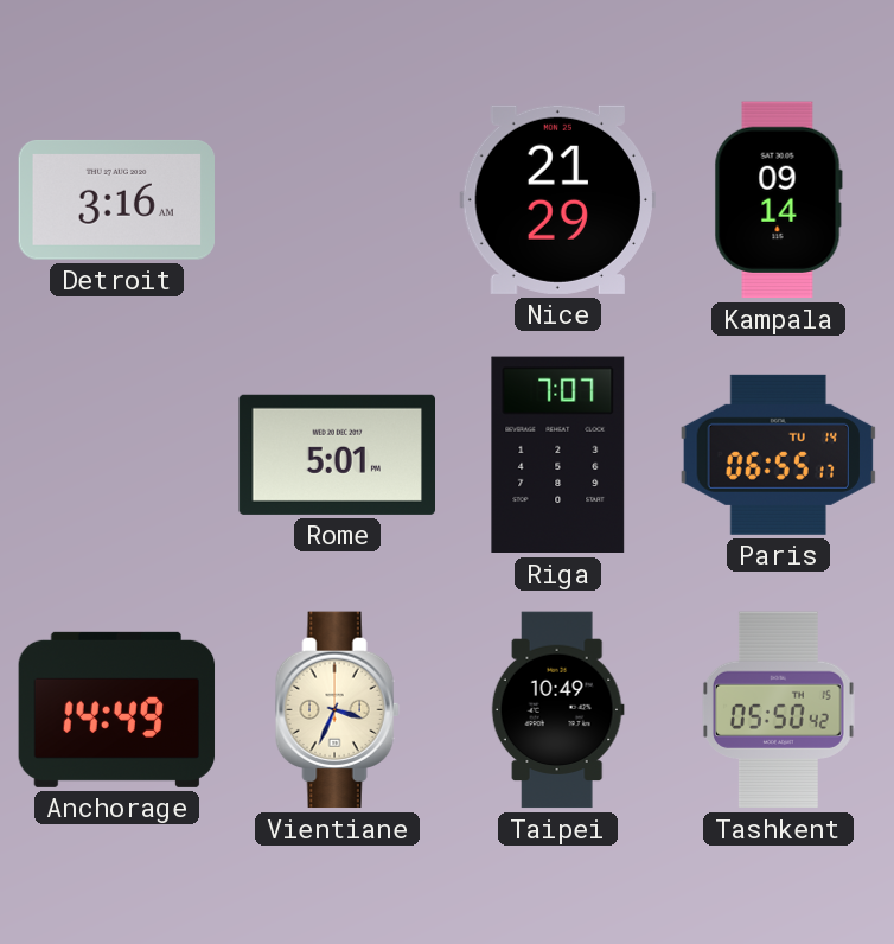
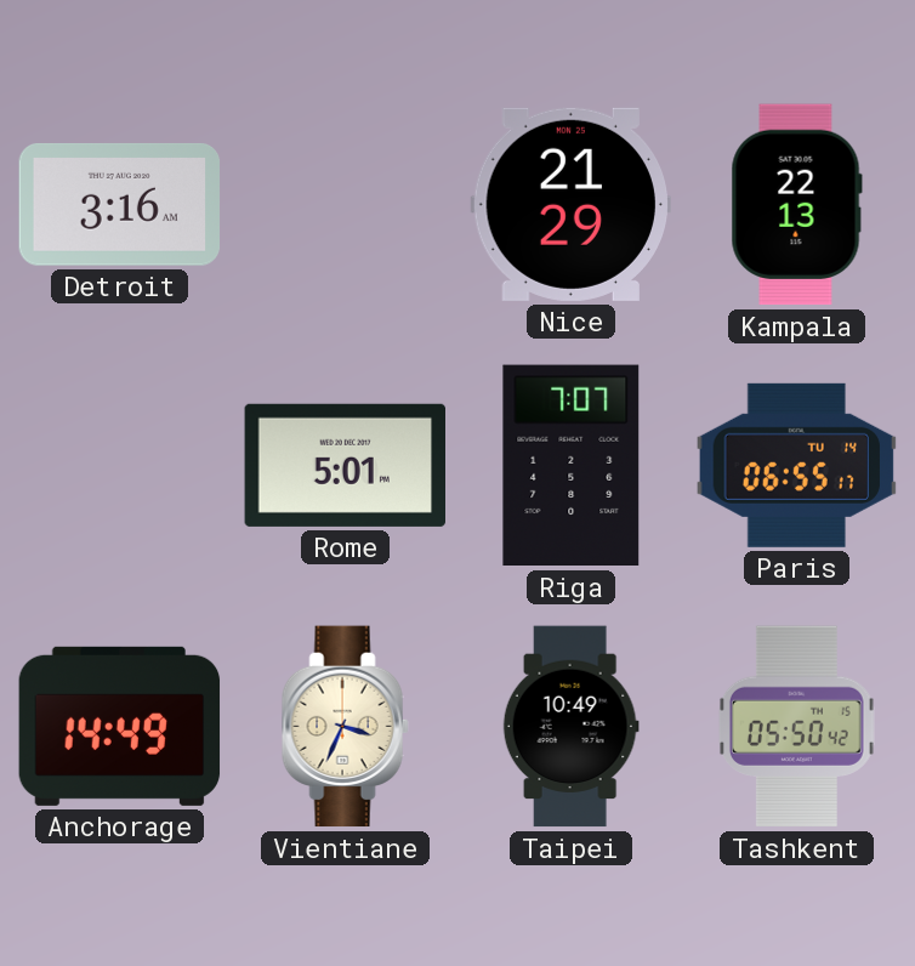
Kampala: 09:14 -> 22:13 (796, 205)
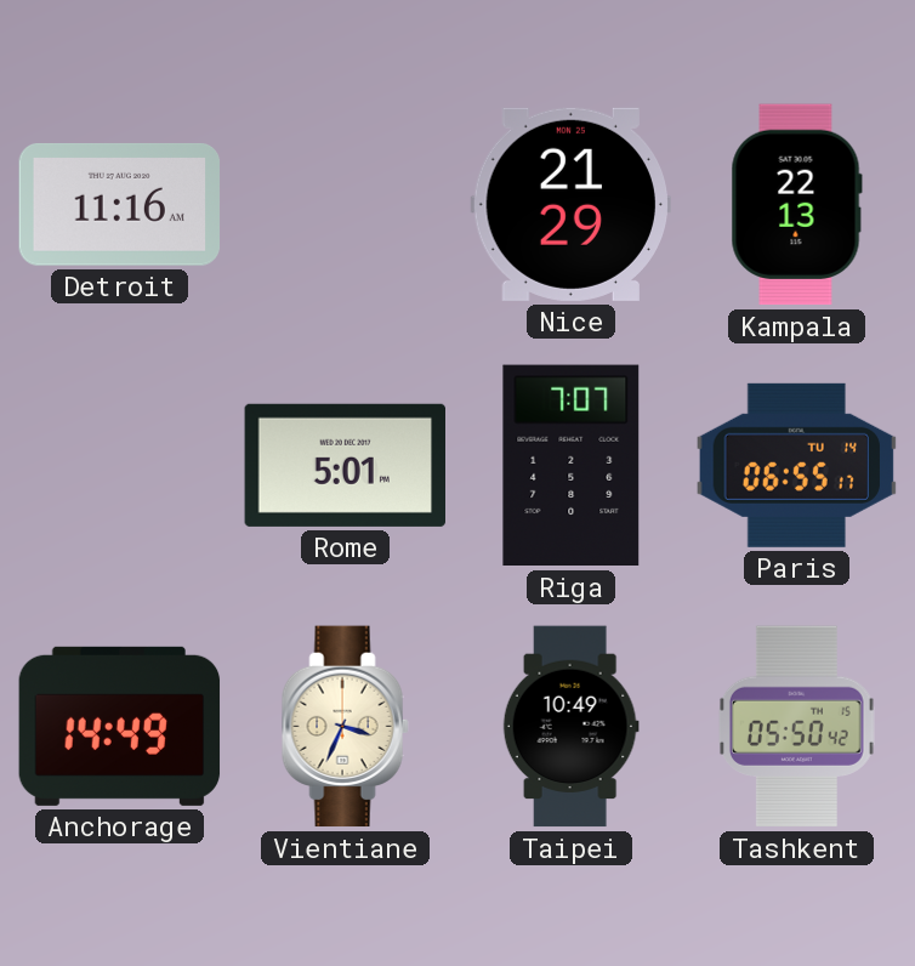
Detroit: 3:16 -> 11:16 (120, 205)
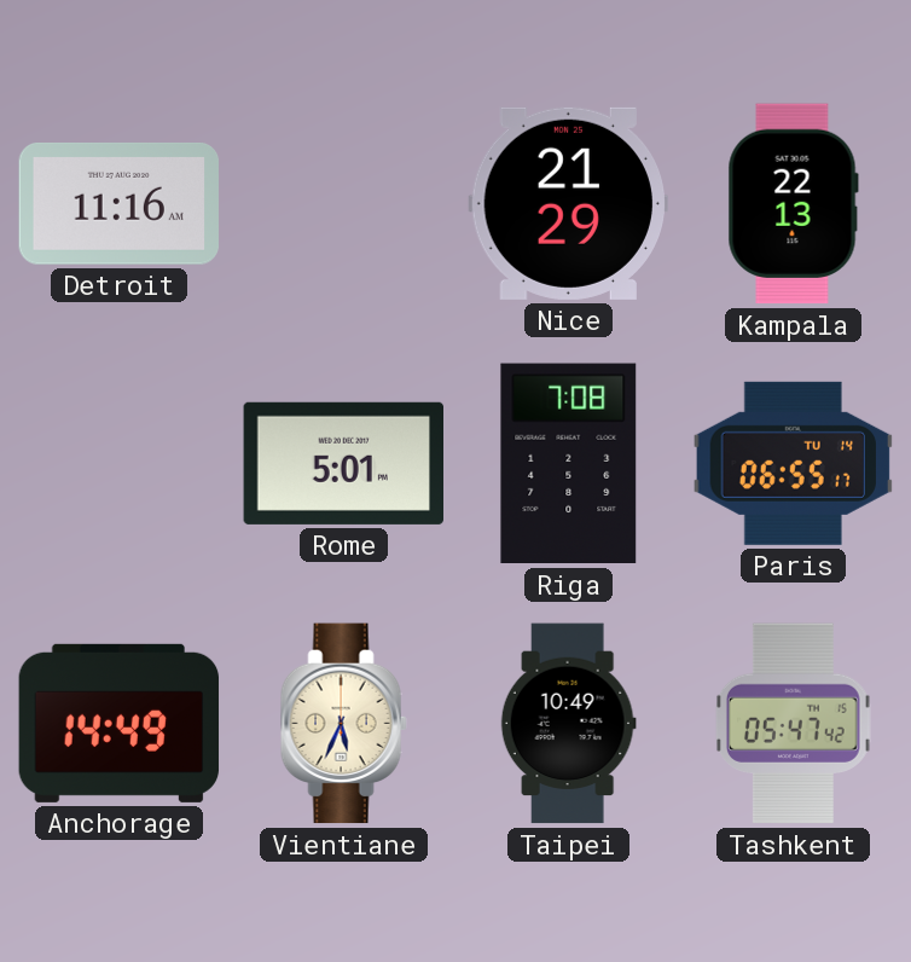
Riga: 7:07 -> 7:08 (569, 464)
Vientiane: 3:34 -> 5:34 (343, 724)
Tashkent: 05:50 -> 05:47 (793, 724)
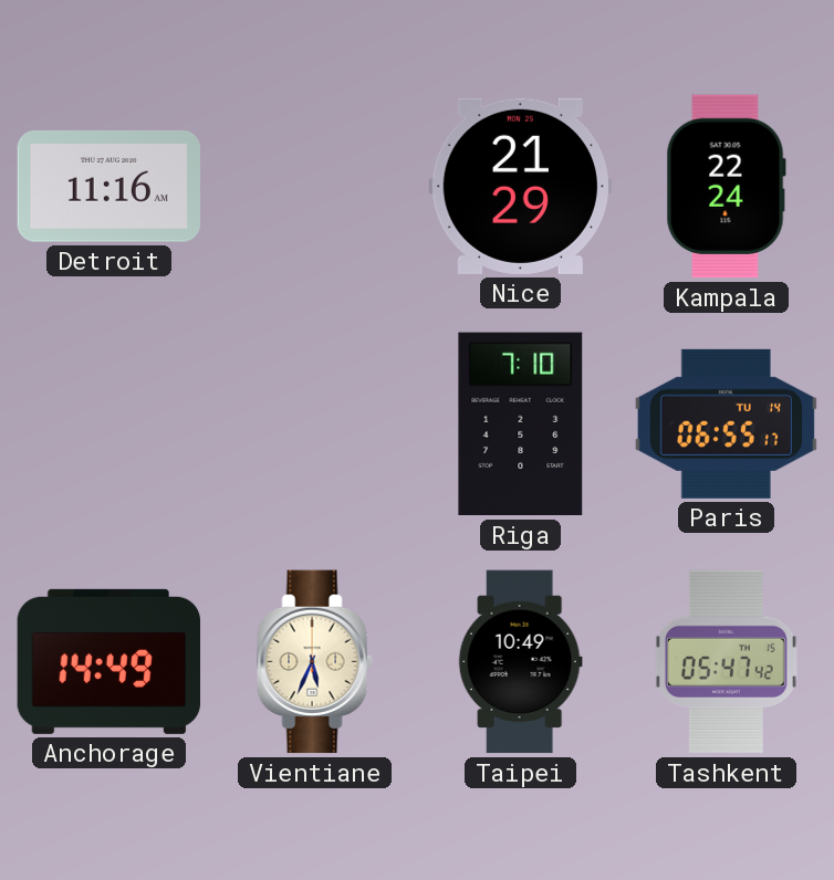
Kampala: 22:13 -> 22:24 (726, 187)
Rome: 5:01 -> none (344, 463)
Riga: 7:08 -> 7:10 (521, 425)
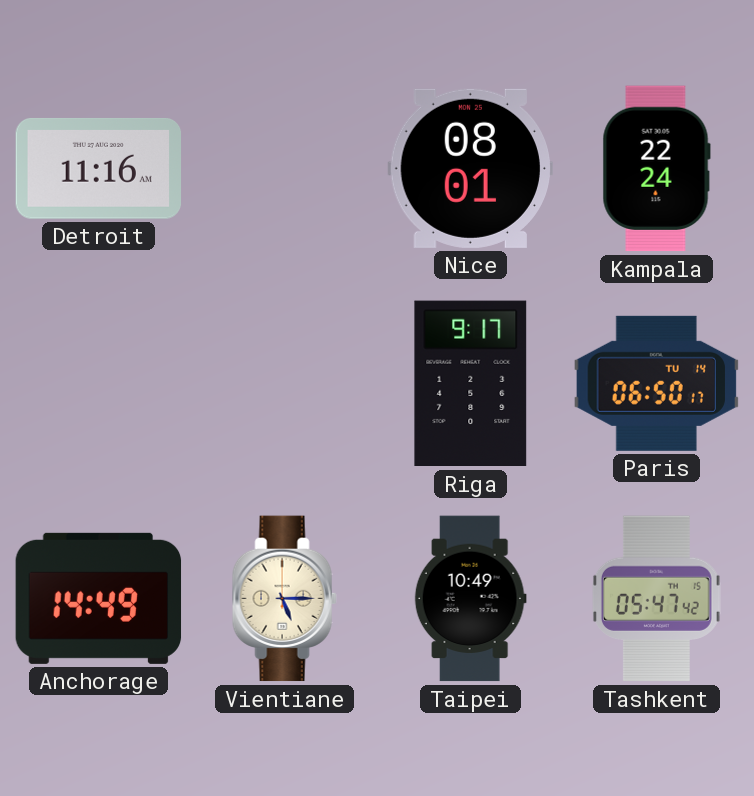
Nice: 21:29 -> 08:01 (470, 168)
Riga: 7:10 -> 9:17 (471, 384)
Paris: 06:55 -> 06:50 (656, 383)
Vientiane: 5:34 -> 5:15 (284, 599)
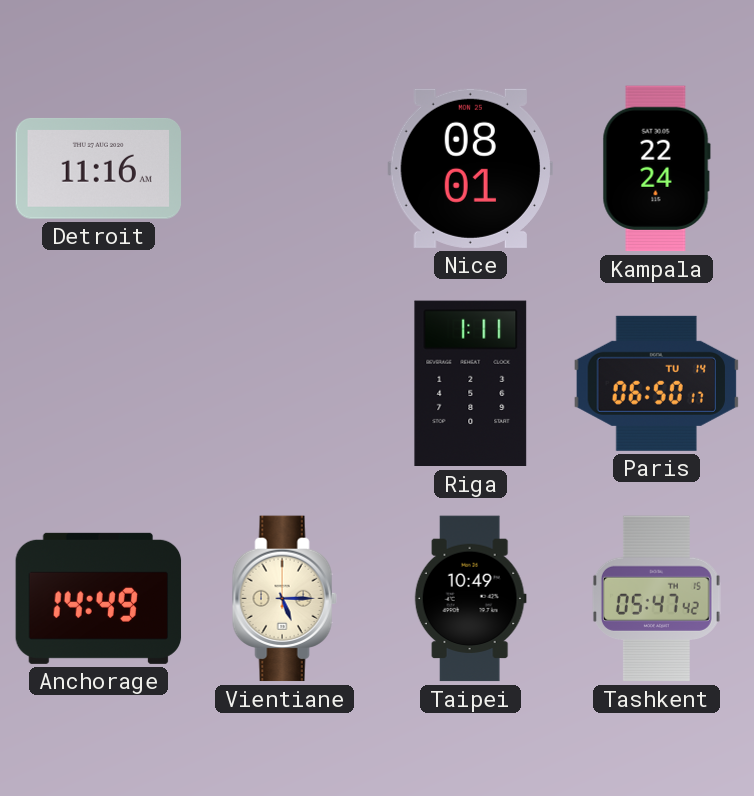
Riga: 9:17 -> 1:11 (471, 384)
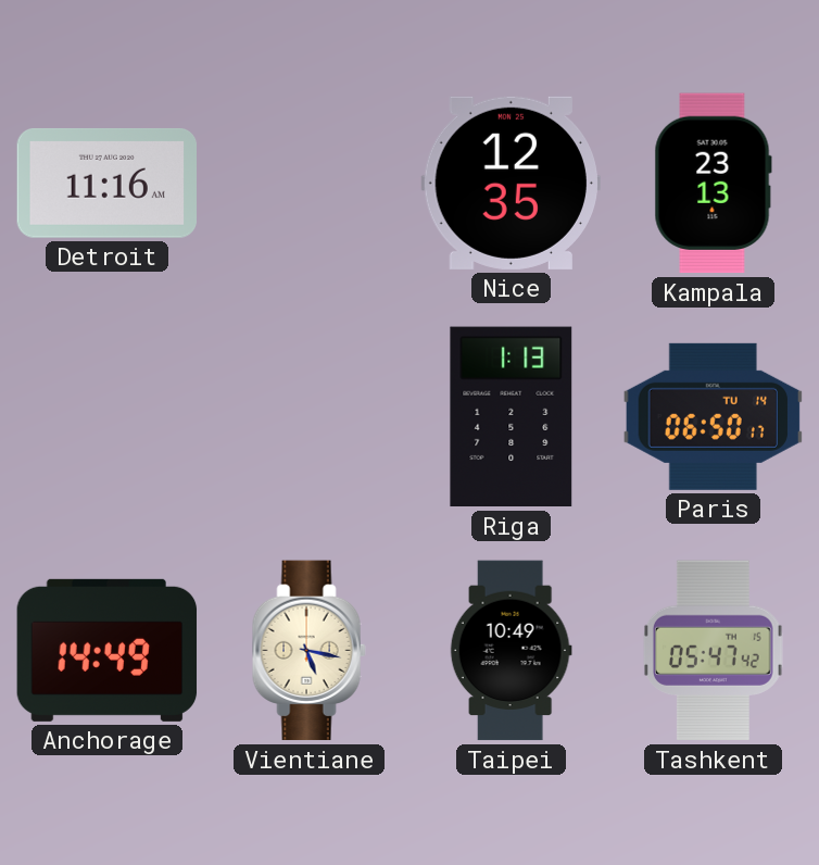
Nice: 08:01 -> 12:35 (511, 183)
Kampala: 22:24 -> 23:13 (713, 184)
Riga: 1:11 -> 1:13 (512, 417)
Vientiane: 5:15 -> 5:17 (308, 651)
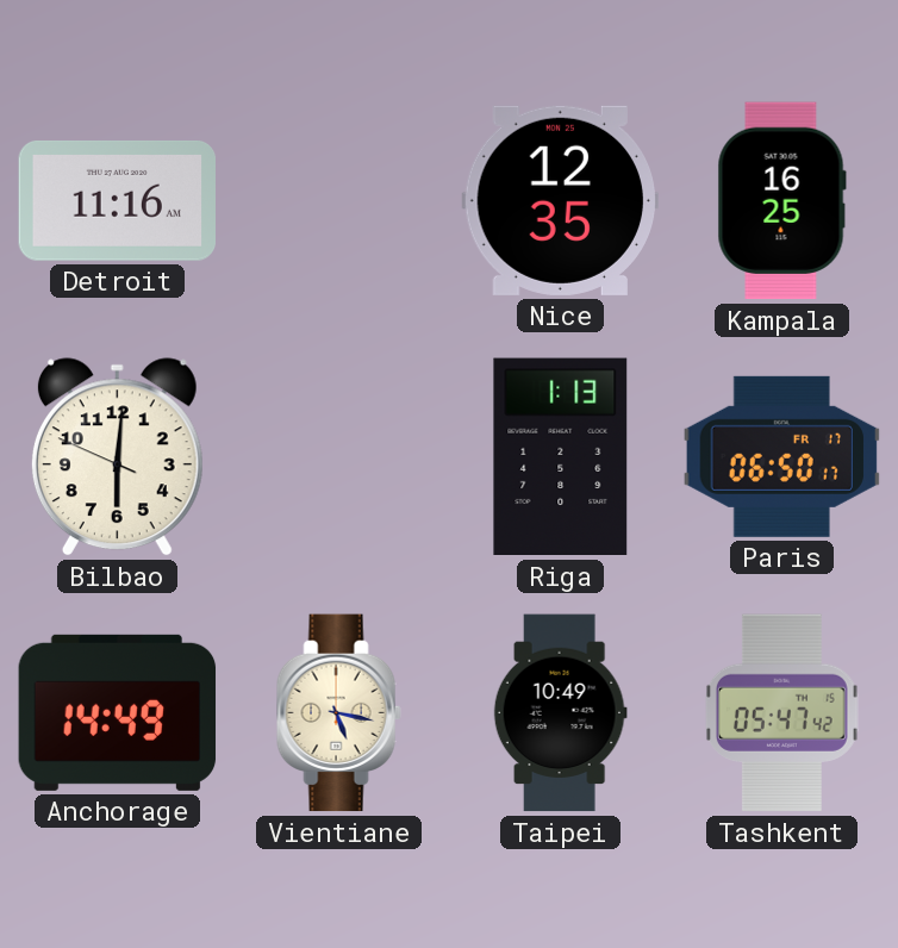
Kampala: 23:13 -> 16:25 (781, 201)
Bilbao: none -> 6:00 (117, 457)
Paris date: TU 14 -> FR 17 (781, 456)
